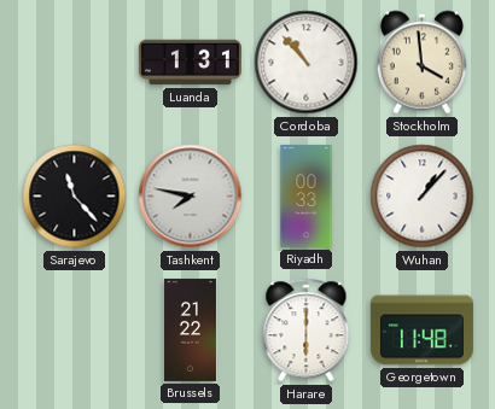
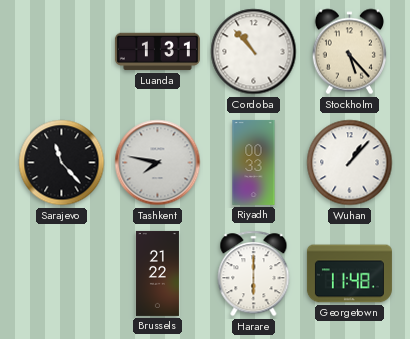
Stockholm: 3:59 -> 5:23 (349, 52)
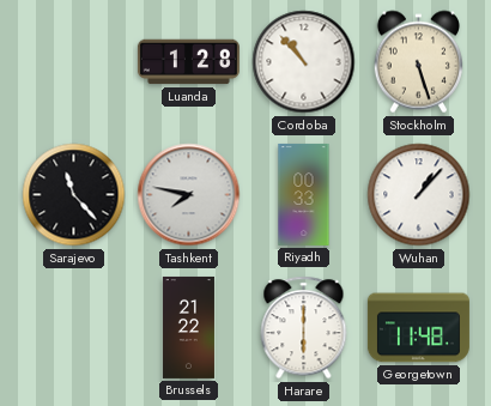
Luanda: 1:31 -> 1:28 (188, 62)
Stockholm: 5:23 -> 5:27 (418, 62)
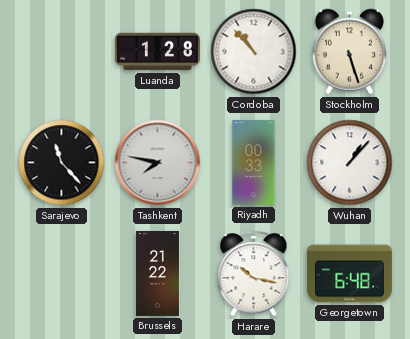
Harare: 6:00 -> 10:17 (254, 274)
Georgetown: 11:48 -> 6:48 (349, 274)
